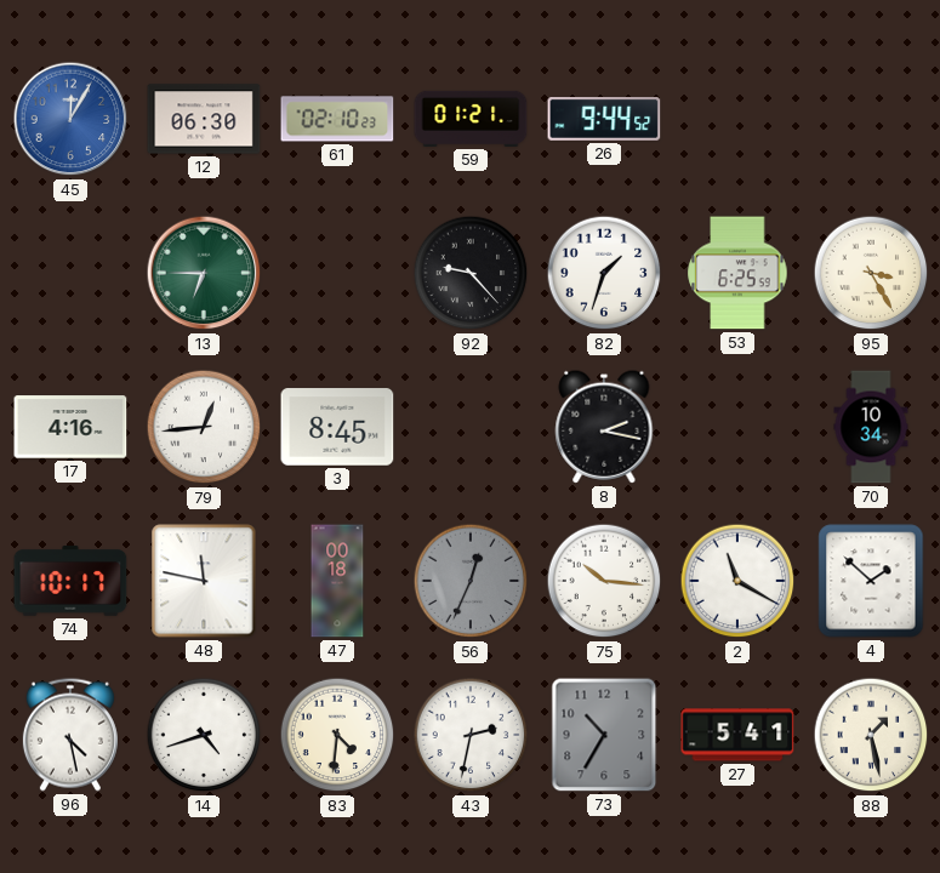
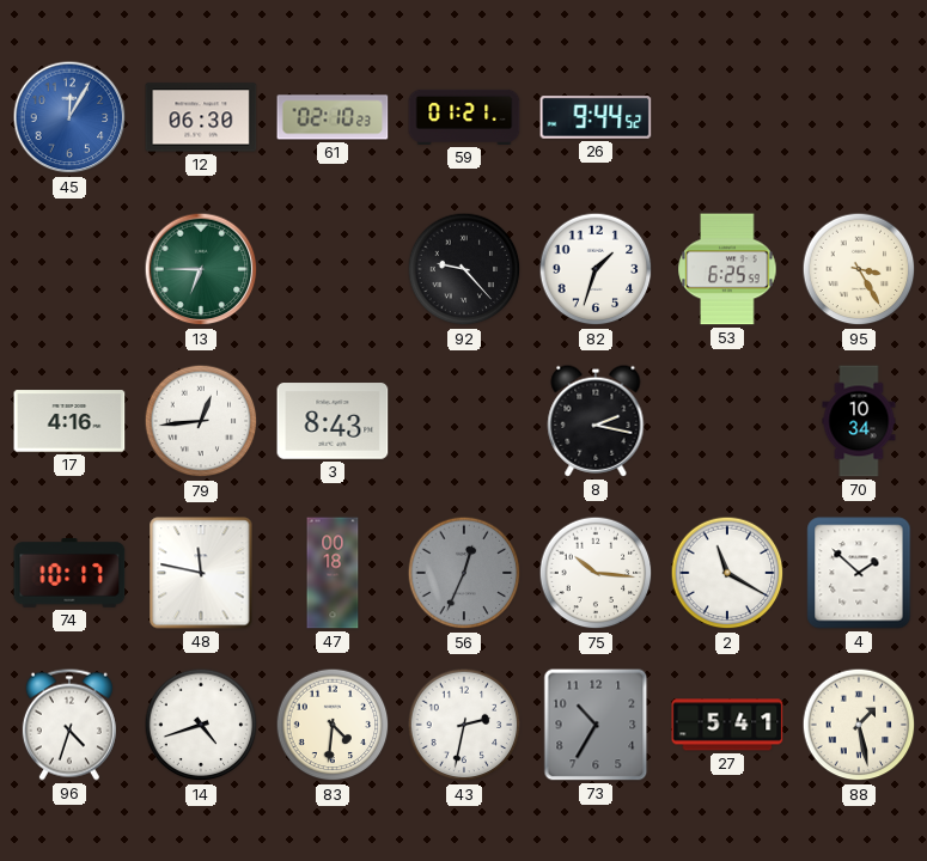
3: 8:45 -> 8:43 (333, 421)
96: 4:28 -> 4:33 (69, 725)
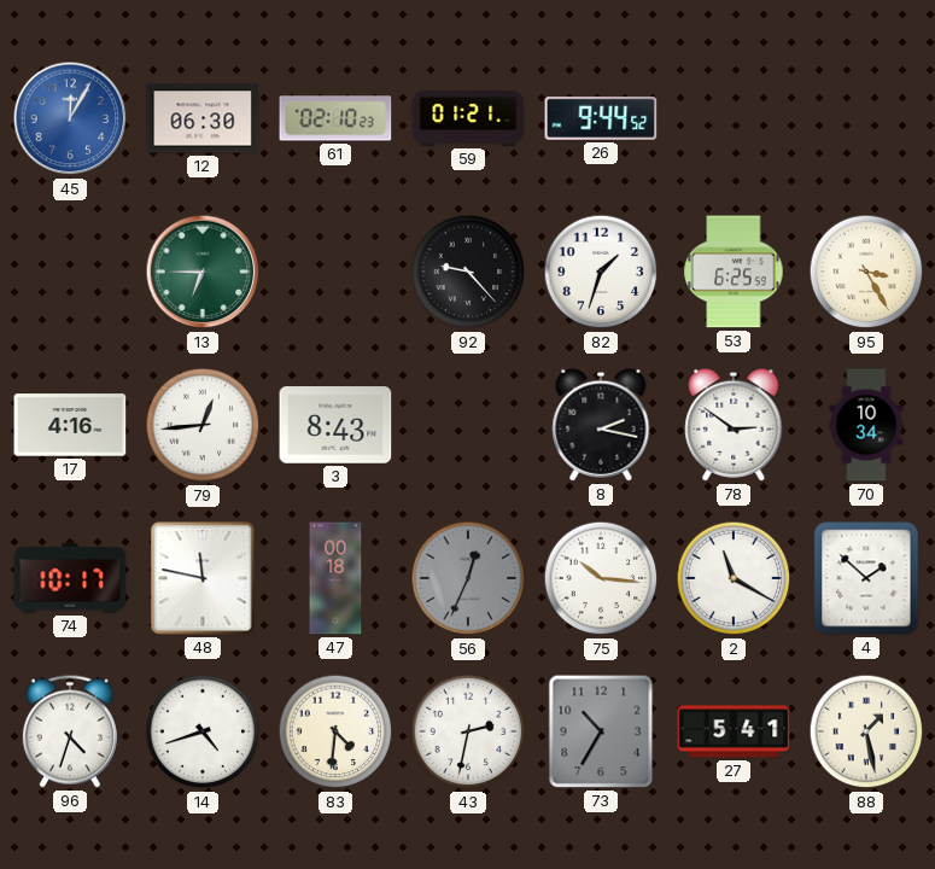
78: none -> 2:51 (734, 425)
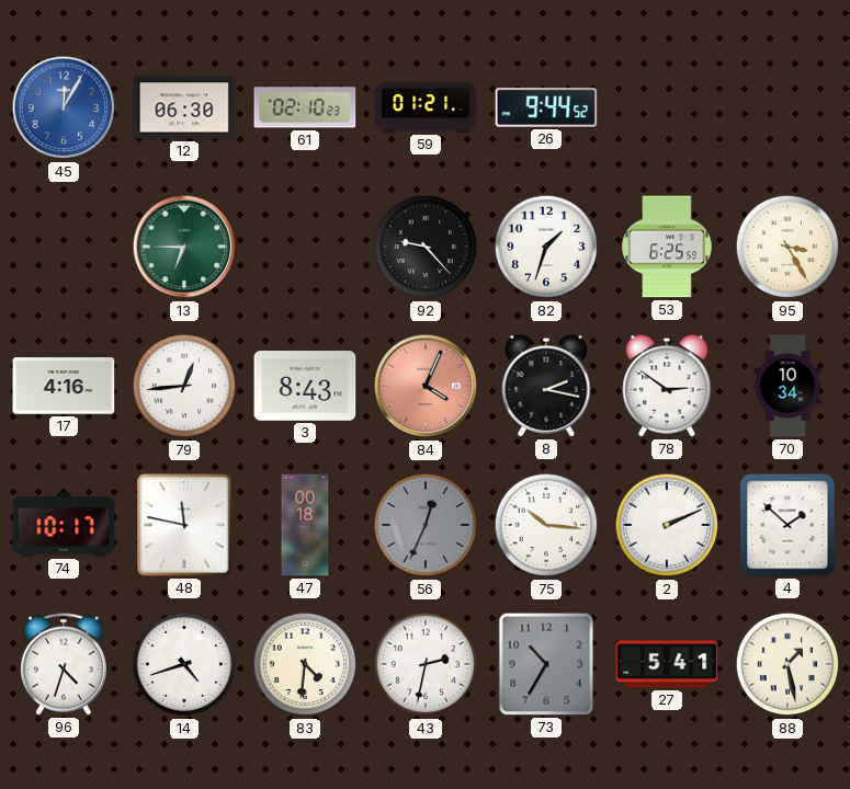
84: none -> 4:04 (426, 386)
2: 11:20 -> 2:11 (667, 525)
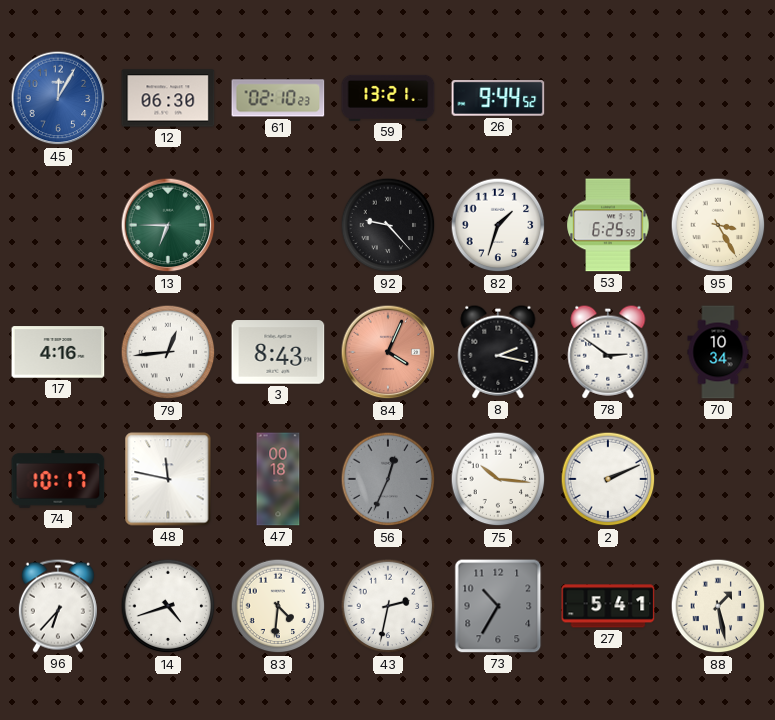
59: 01:21 -> 13:21 (388, 98)
4: 1:52 -> none (787, 525)
96: 4:33 -> 6:37 (58, 606)
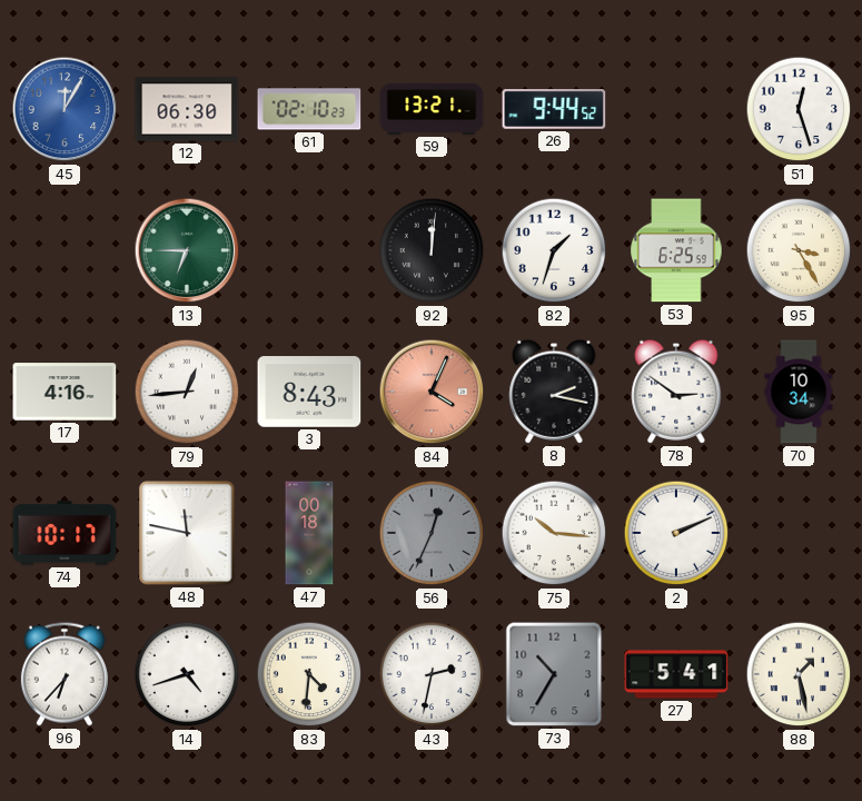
51: none -> 12:27 (799, 109)
92: 9:23 -> 12:01 (432, 250)
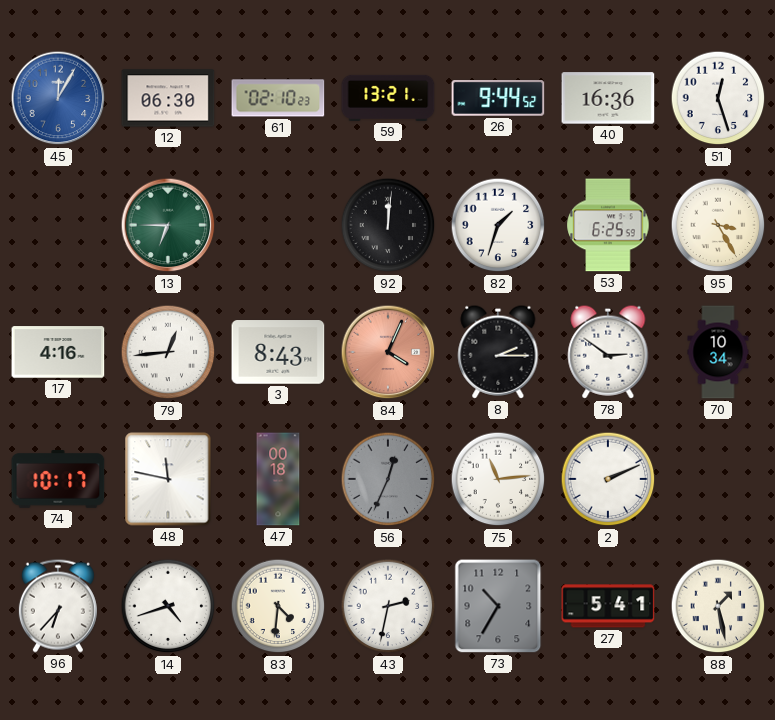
40: none -> 16:36 (608, 98)
8: 2:17 -> 2:15 (498, 352)
75: 10:16 -> 11:14 (498, 479)
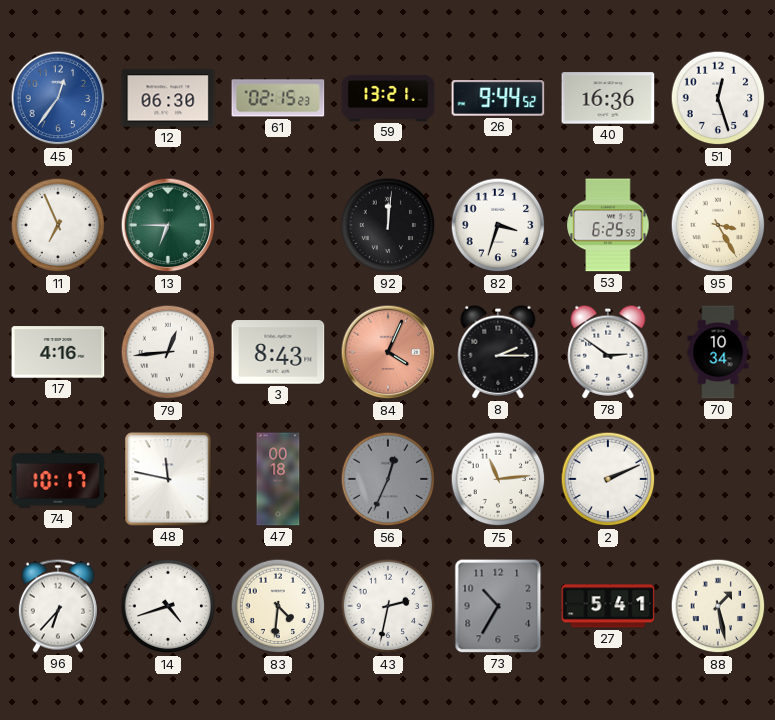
45: 12:05 -> 12:36 (58, 98)
61: 02:10 -> 02:15 (278, 98)
11: none -> 6:56 (58, 225)
82: 1:33 -> 3:33 (498, 225)
